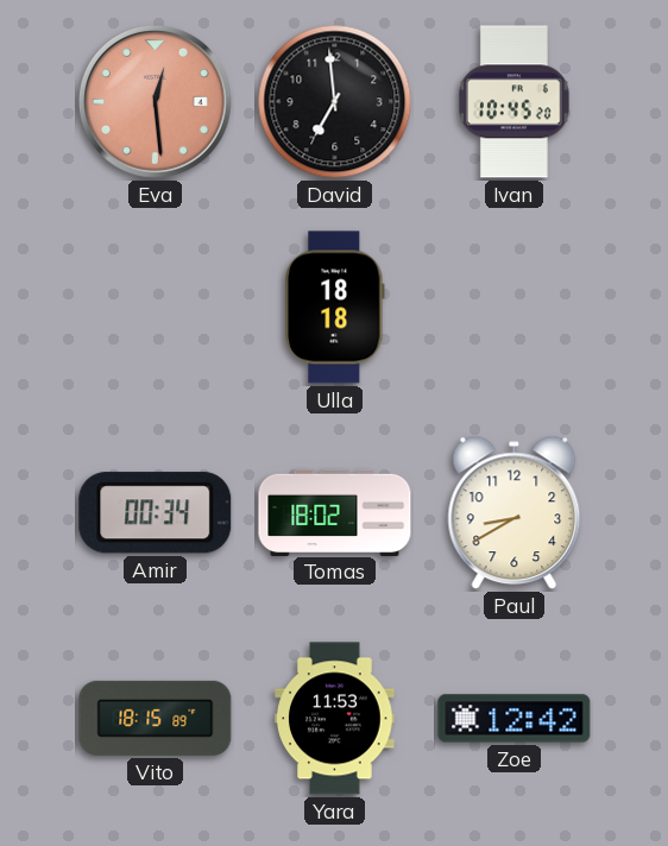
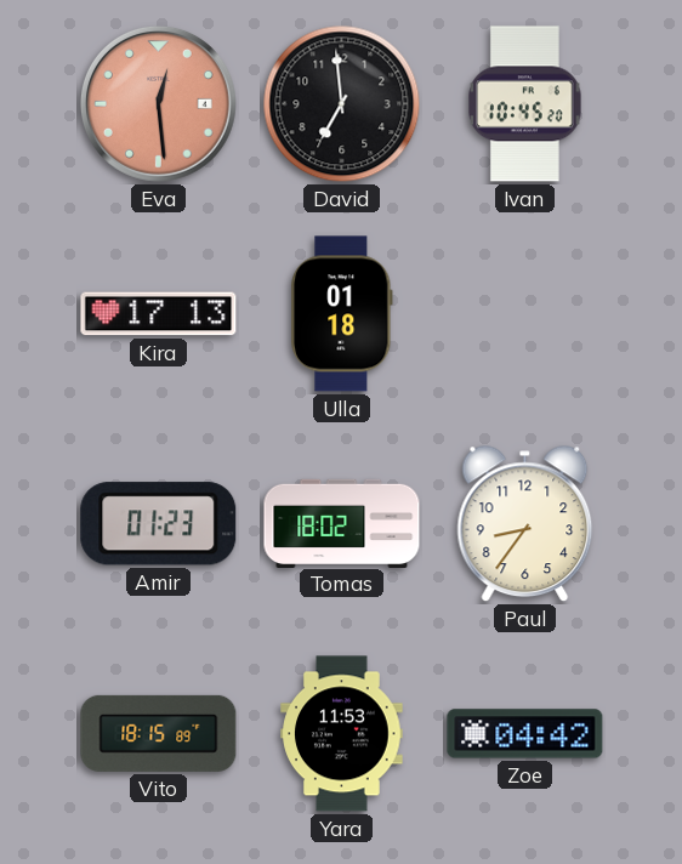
Kira: none -> 17:13 (159, 314)
Ulla: 18:18 -> 01:18 (342, 314)
Amir: 00:34 -> 01:23 (159, 524)
Paul: 8:40 -> 8:36 (525, 524)
Zoe: 12:42 -> 04:42 (525, 734)
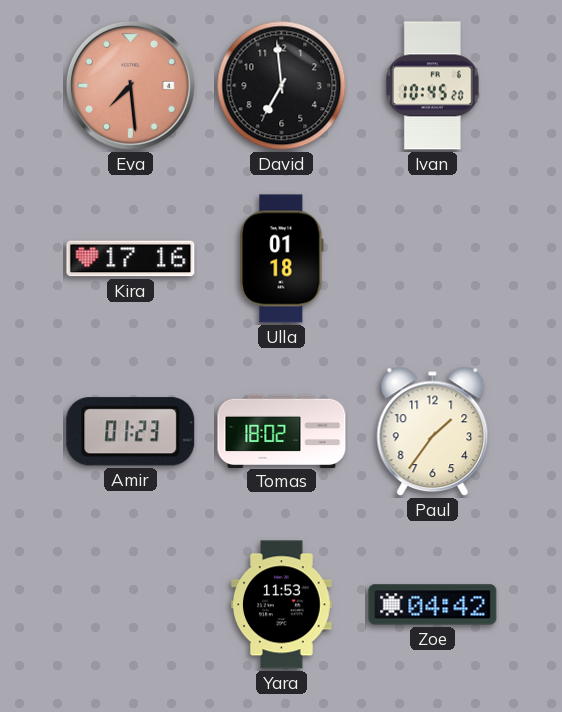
Eva: 12:29 -> 7:29 (130, 85)
Kira: 17:13 -> 17:16 (131, 259)
Paul: 8:36 -> 1:36 (433, 432)
Vito: 18:15 -> none (159, 733)
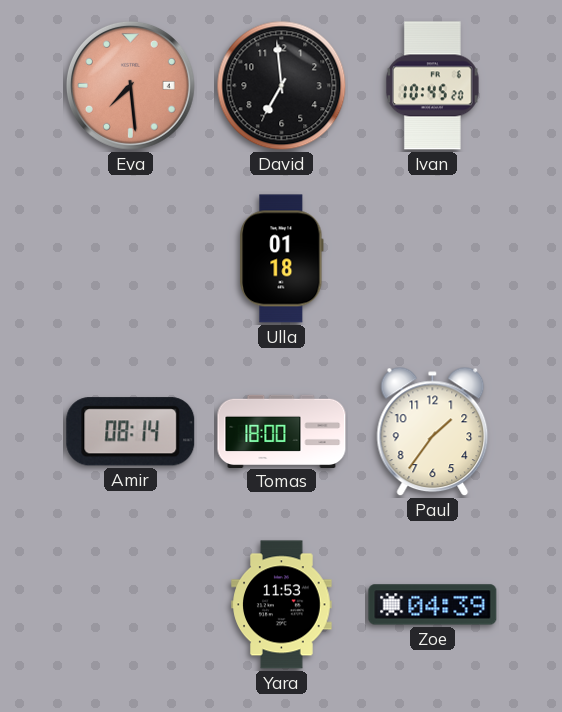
Kira: 17:16 -> none (131, 259)
Amir: 01:23 -> 08:14 (131, 432)
Tomas: 18:02 -> 18:00 (282, 431)
Zoe: 04:42 -> 04:39 (433, 605)
